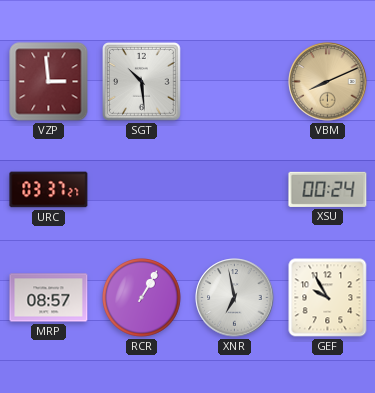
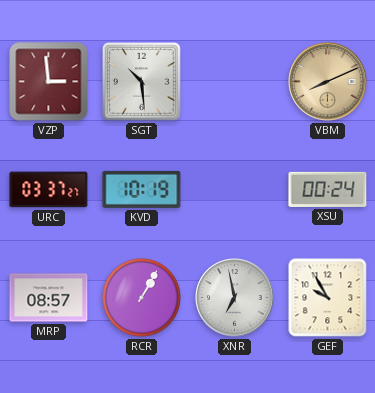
KVD: none -> 10:19 (142, 189)
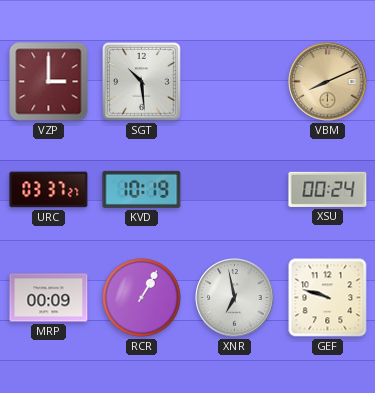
VZP: 2:59 -> 3:00 (49, 82)
MRP: 08:57 -> 00:09 (49, 298)
GEF: 9:55 -> 9:48 (328, 298)
